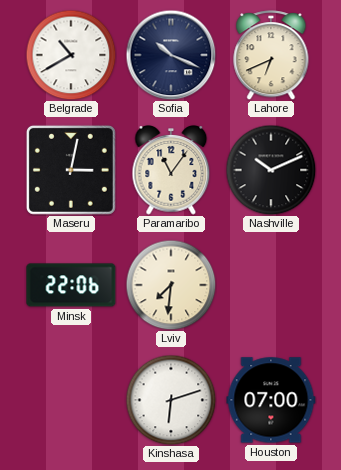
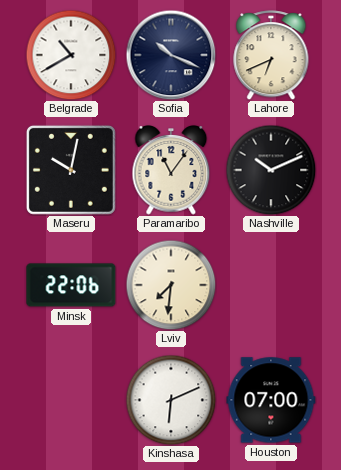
Maseru: 3:02 -> 10:02 (71, 170)
Kinshasa: 6:12 -> 6:11 (171, 400)
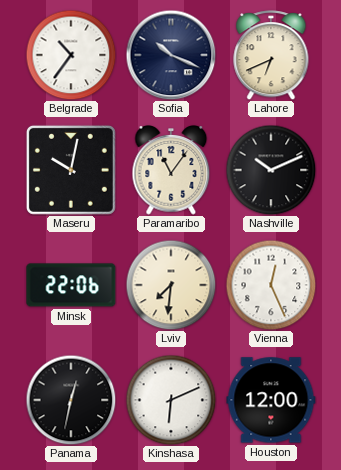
Belgrade: 10:40 -> 10:36 (71, 55)
Vienna: none -> 12:26 (271, 285)
Panama: none -> 12:32 (71, 400)
Houston: 07:00 -> 12:00 (271, 400)
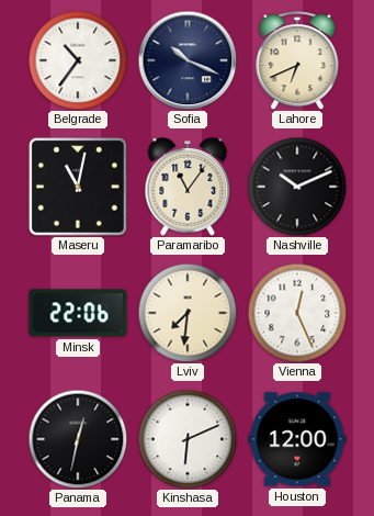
Maseru: 10:02 -> 11:02 (78, 187)
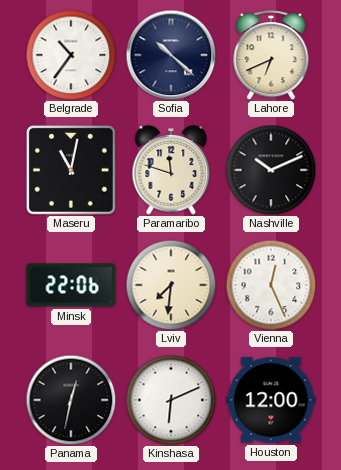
Sofia: 10:19 -> 10:22 (171, 55)
Paramaribo: 11:06 -> 11:48 (171, 170)
